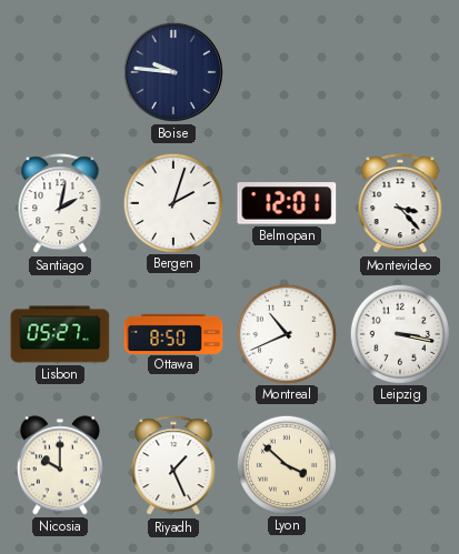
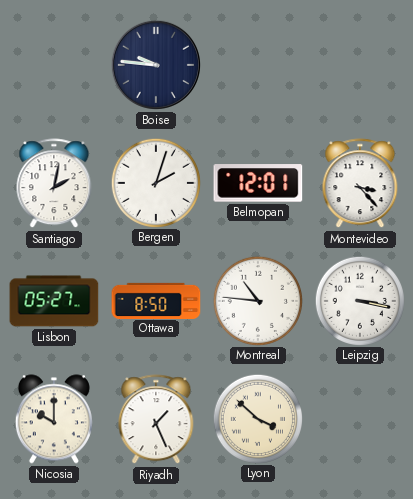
Montreal: 10:41 -> 10:46 (257, 300)
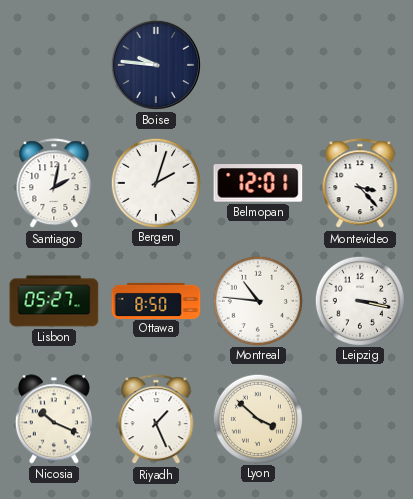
Nicosia: 10:00 -> 10:19 (54, 419)
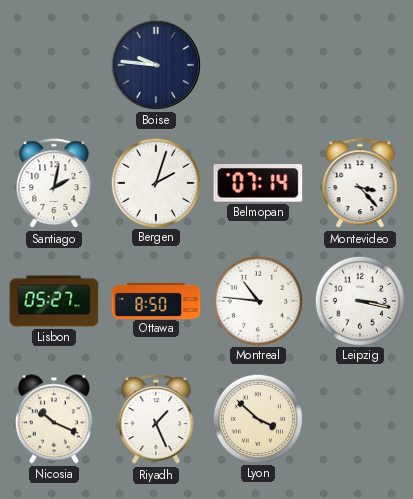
Belmopan: 12:01 -> 07:14 (258, 183)
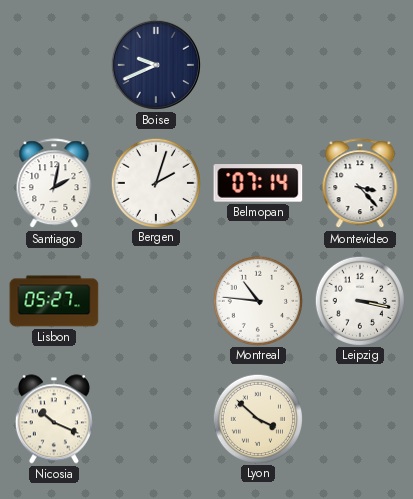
Boise: 9:46 -> 9:41 (156, 65)
Ottawa: 8:50 -> none (156, 300)
Riyadh: 1:26 -> none (156, 420)
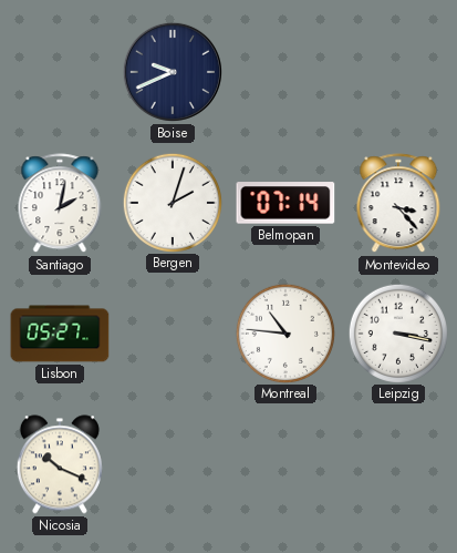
Lyon: 3:52 -> none (257, 418)
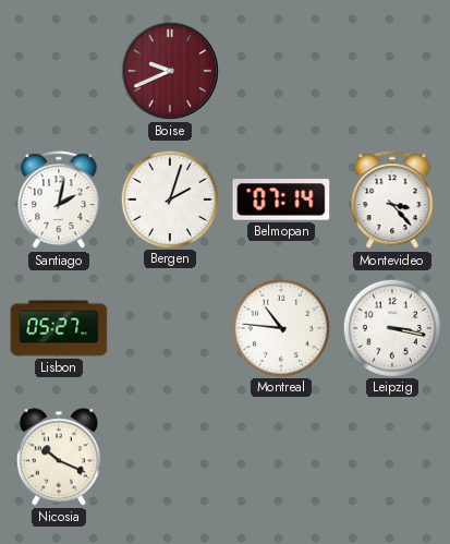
Boise dial: navy -> burgundy (170, 71)
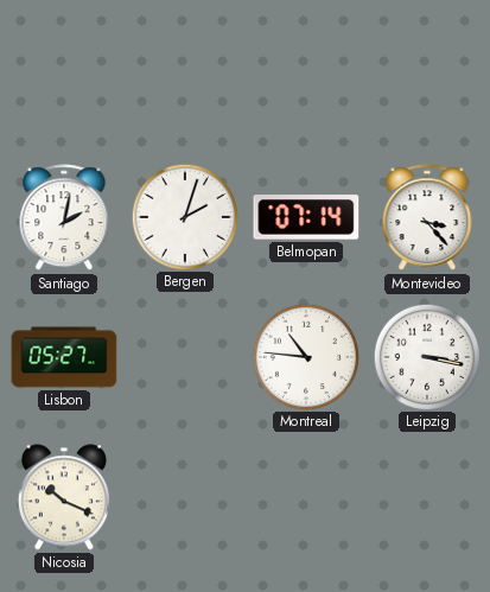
Boise: 9:41 -> none (170, 71)
